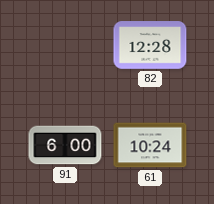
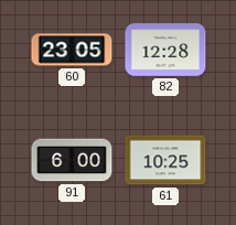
60: none -> 23:05 (72, 50)
61: 10:24 -> 10:25 (165, 160)
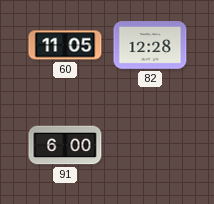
60: 23:05 -> 11:05 (65, 45)
61: 10:25 -> none (165, 160)
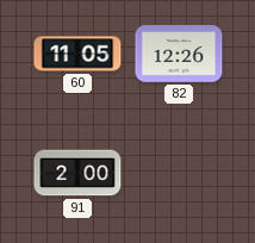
82: 12:28 -> 12:26 (179, 54)
91: 6:00 -> 2:00 (77, 173)
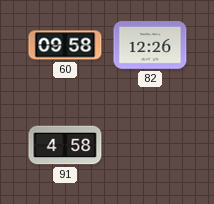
60: 11:05 -> 09:58 (65, 45)
91: 2:00 -> 4:58 (65, 145)
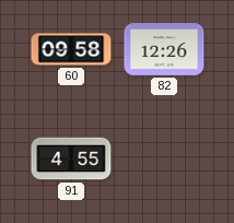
91: 4:58 -> 4:55 (71, 159)
